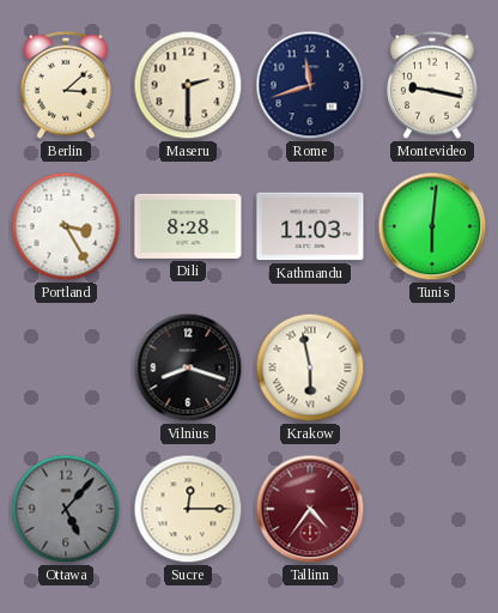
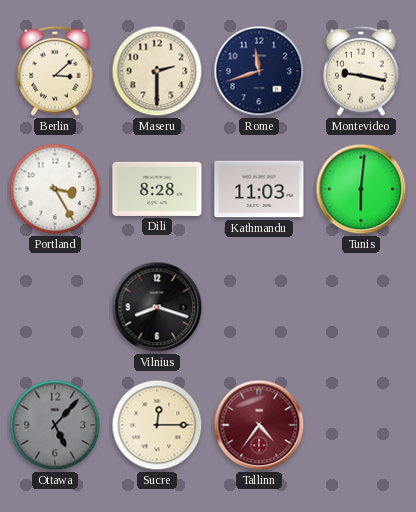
Krakow: 5:58 -> none (310, 368)
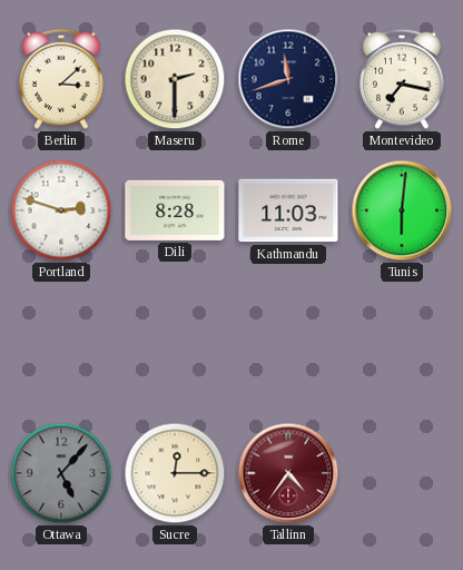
Montevideo: 9:17 -> 7:17 (402, 79)
Portland: 3:25 -> 2:48 (61, 210)
Vilnius: 8:18 -> none (157, 307)
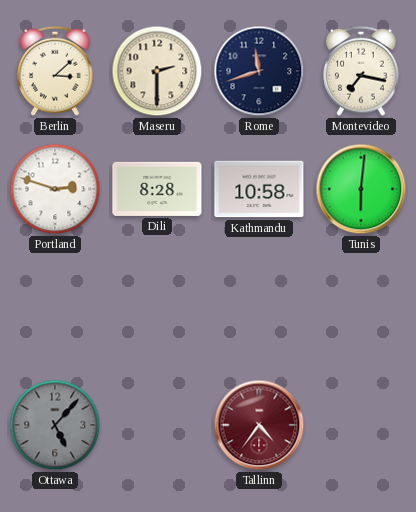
Kathmandu: 11:03 -> 10:58 (259, 189)
Sucre: 12:15 -> none (175, 473)
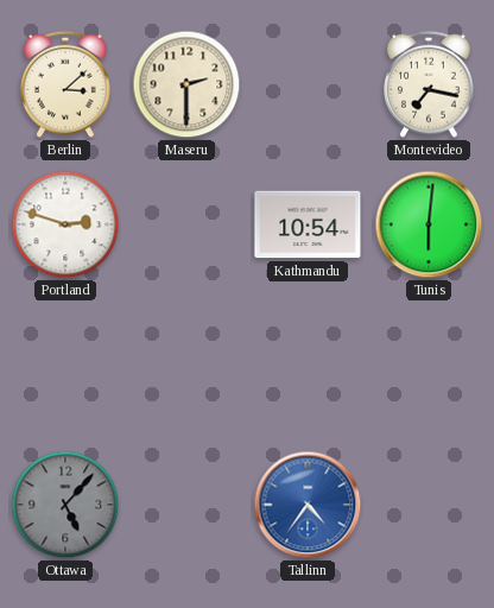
Rome: 11:42 -> none (259, 71)
Dili: 8:28 -> none (157, 189)
Kathmandu: 10:58 -> 10:54 (308, 224)
Tallinn dial: burgundy -> blue (308, 505)
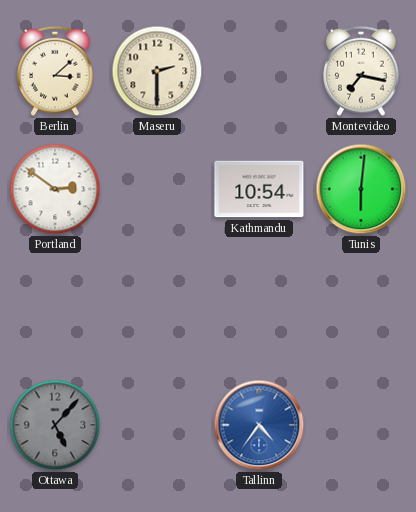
Portland: 2:48 -> 2:51 (55, 189)
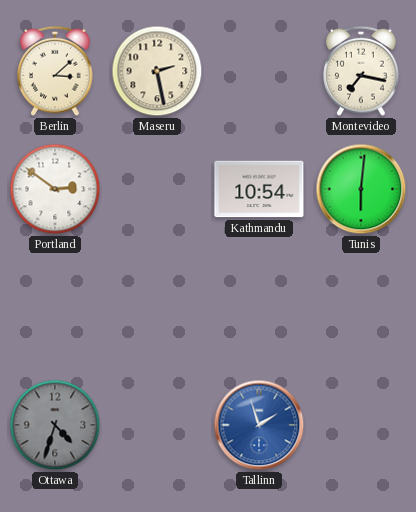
Maseru: 2:30 -> 2:28 (157, 71)
Ottawa: 5:07 -> 4:33 (55, 425)
Tallinn: 4:36 -> 1:57 (259, 425)
